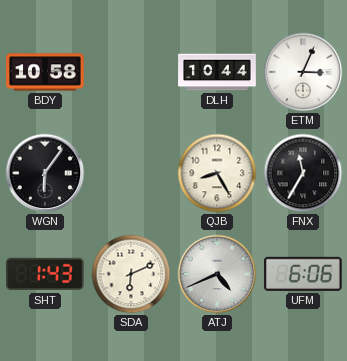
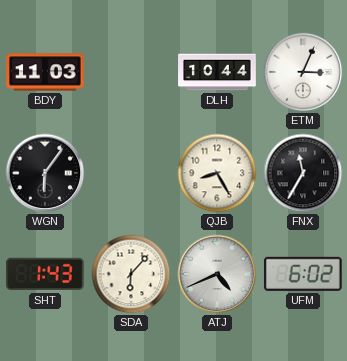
BDY: 10:58 -> 11:03 (45, 72)
SDA: 6:11 -> 6:07 (131, 274)
UFM: 6:06 -> 6:02 (303, 274)
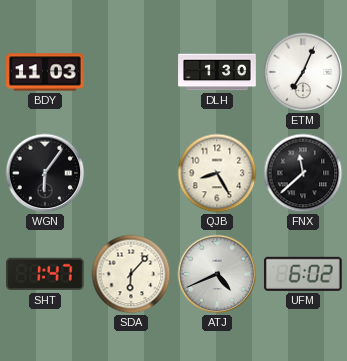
DLH: 10:44 -> 1:30 (217, 72)
ETM: 3:04 -> 7:04 (303, 72)
FNX: 11:35 -> 11:38 (303, 173)
SHT: 1:43 -> 1:47 (46, 274)
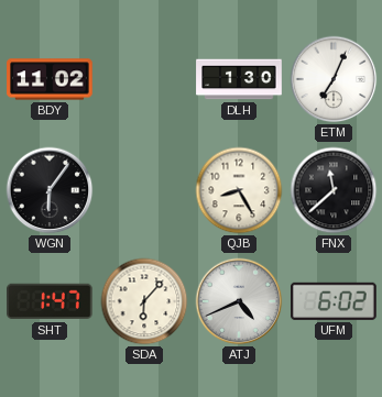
BDY: 11:03 -> 11:02 (50, 79)
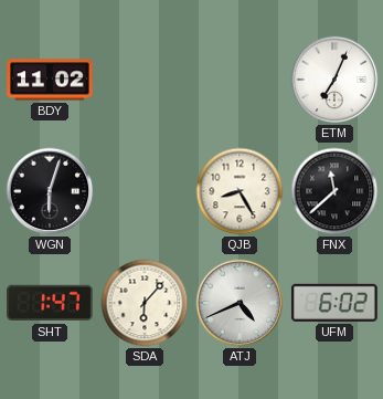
DLH: 1:30 -> none (239, 79)
WGN: 6:06 -> 6:03 (50, 191)
